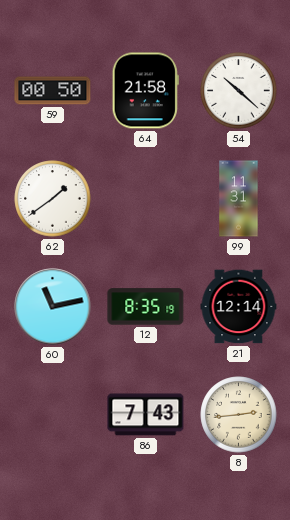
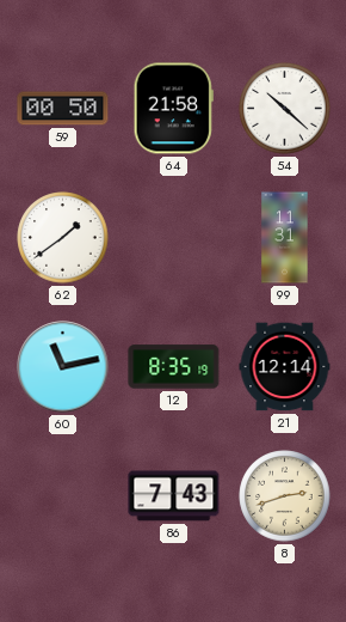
8: 2:44 -> 2:42 (285, 496)
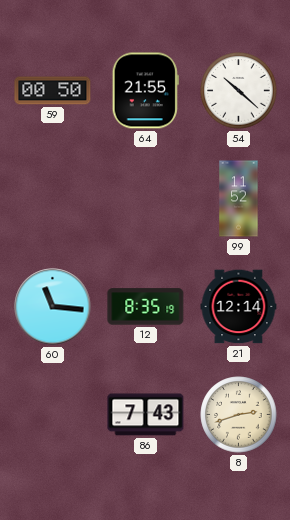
64: 21:58 -> 21:55 (145, 91)
62: 1:39 -> none (63, 238)
99: 11:31 -> 11:52 (239, 199)
60: 11:13 -> 11:16 (53, 307)
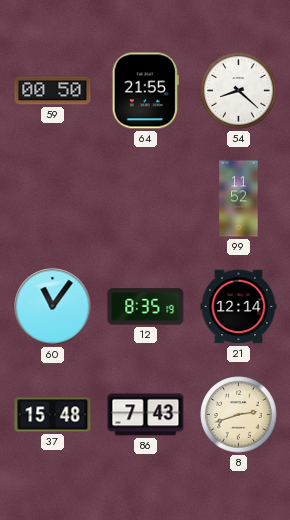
54: 10:22 -> 8:22 (239, 91)
60: 11:16 -> 11:06 (53, 307)
37: none -> 15:48 (53, 415)
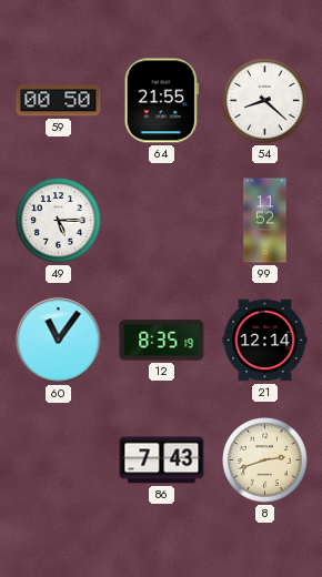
49: none -> 5:15 (59, 221)
37: 15:48 -> none (53, 415)
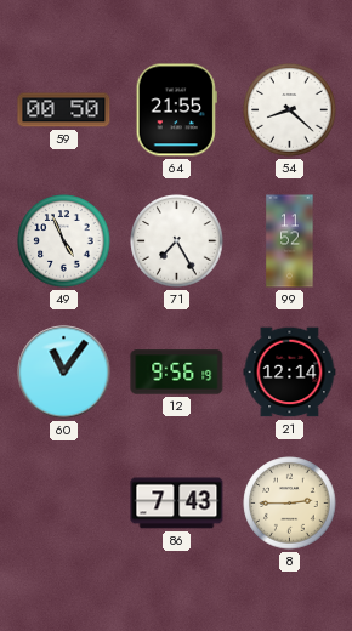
49: 5:15 -> 4:56 (64, 241)
71: none -> 7:25 (177, 241)
12: 8:35 -> 9:56 (177, 373)
8: 2:42 -> 2:45 (290, 504)
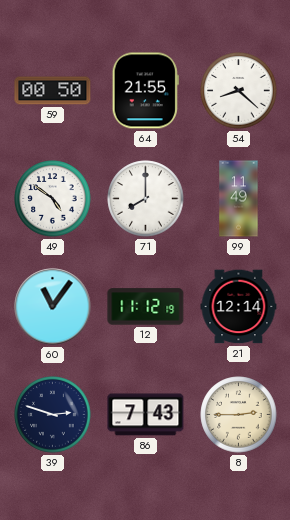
49: 4:56 -> 4:51 (53, 199)
71: 7:25 -> 8:00 (146, 199)
99: 11:52 -> 11:49 (239, 199)
12: 9:56 -> 11:12 (146, 307)
39: none -> 2:48 (53, 415)
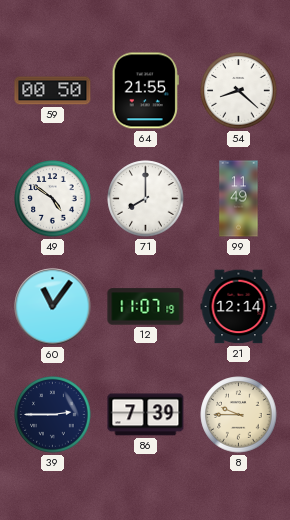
12: 11:12 -> 11:07 (146, 307)
39: 2:48 -> 2:45 (53, 415)
86: 7:43 -> 7:39 (146, 415)
8: 2:45 -> 9:45 (239, 415)
